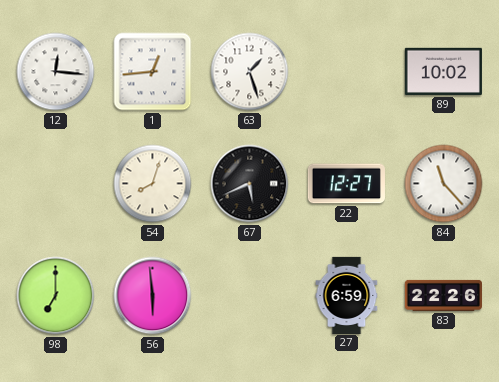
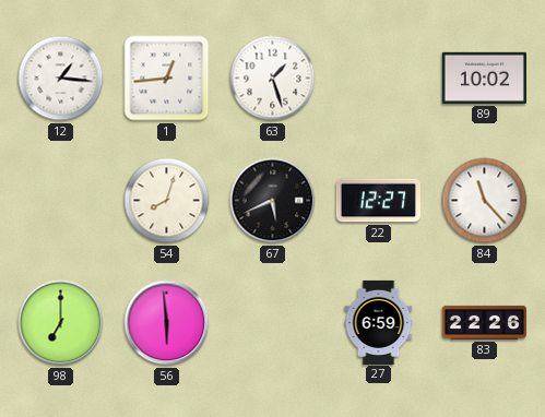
12: 12:16 -> 1:16 (61, 79)
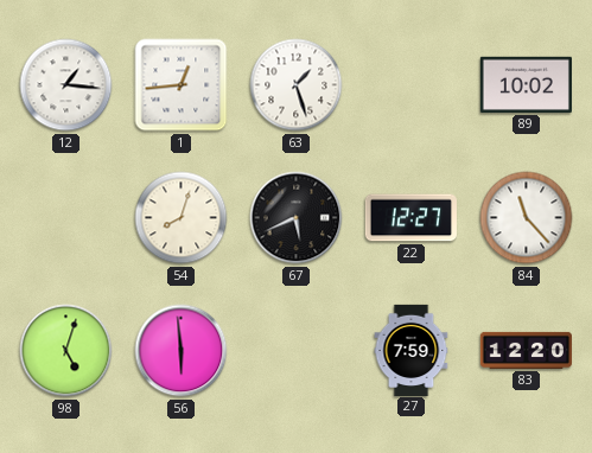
98: 7:00 -> 5:03 (66, 351)
27: 6:59 -> 7:59 (412, 350)
83: 22:26 -> 12:20 (526, 350)
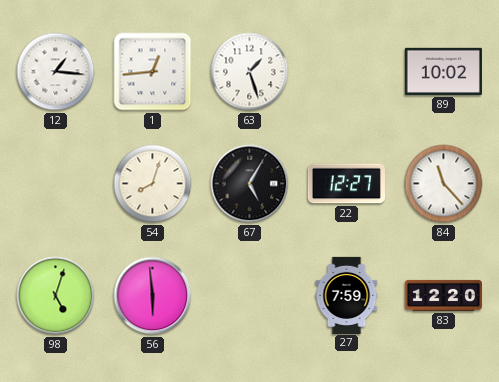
67: 5:41 -> 5:05 (250, 184)
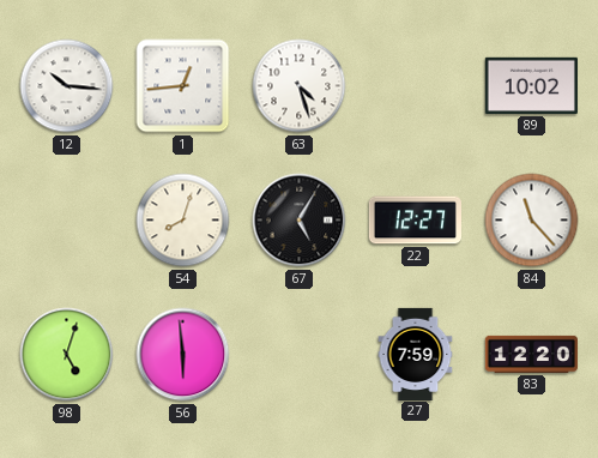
12: 1:16 -> 10:16 (67, 86)
63: 1:27 -> 4:27 (300, 86)
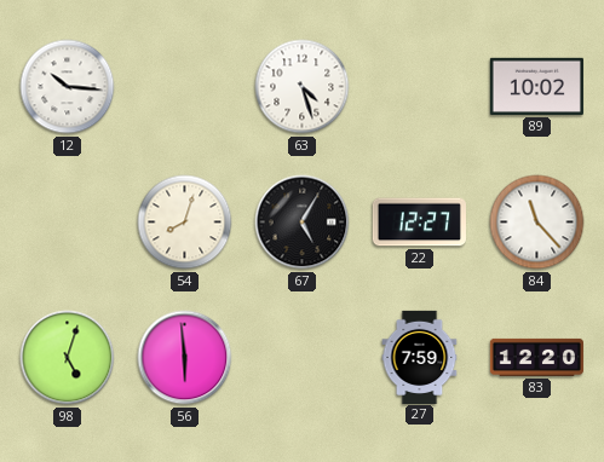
1: 12:44 -> none (183, 86)
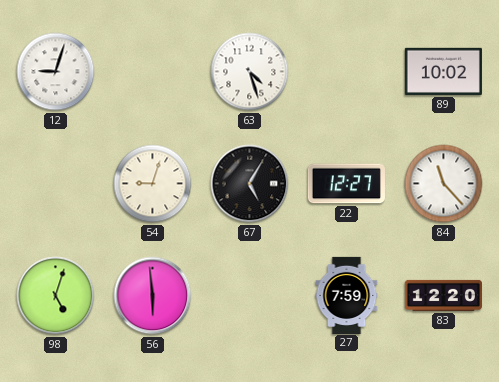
12: 10:16 -> 9:03 (56, 72)
54: 8:03 -> 9:03 (153, 184)
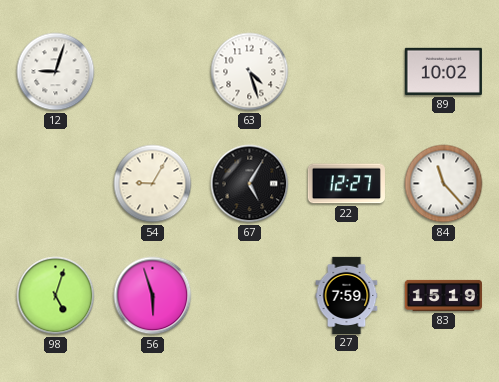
54: 9:03 -> 9:05 (153, 184)
56: 5:59 -> 5:57 (153, 296)
83: 12:20 -> 15:19 (443, 295)
